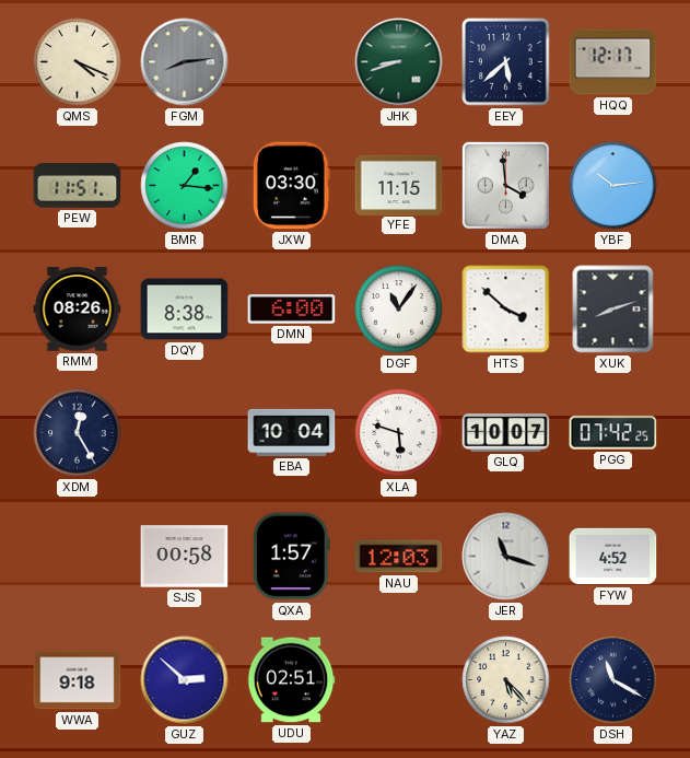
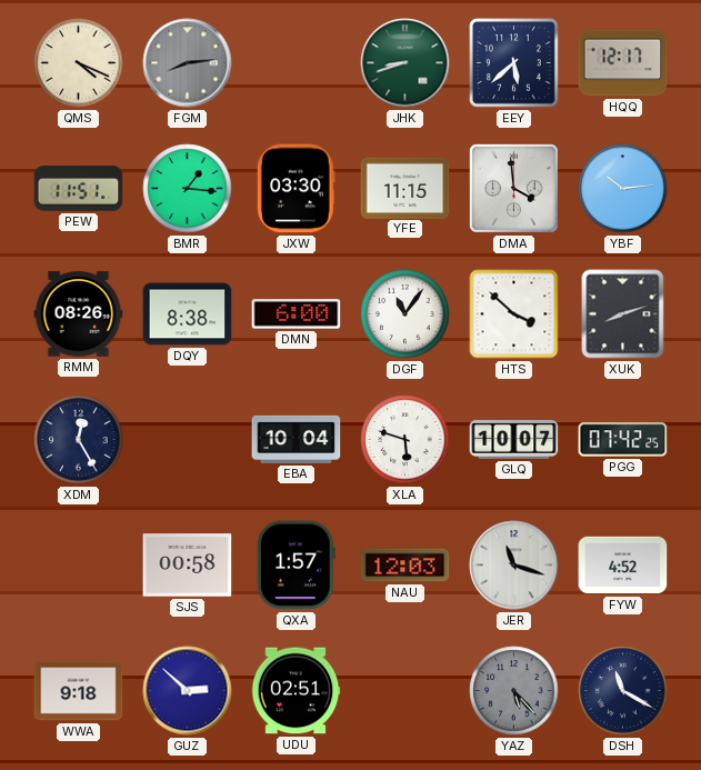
YAZ dial: cream -> grey (514, 691)
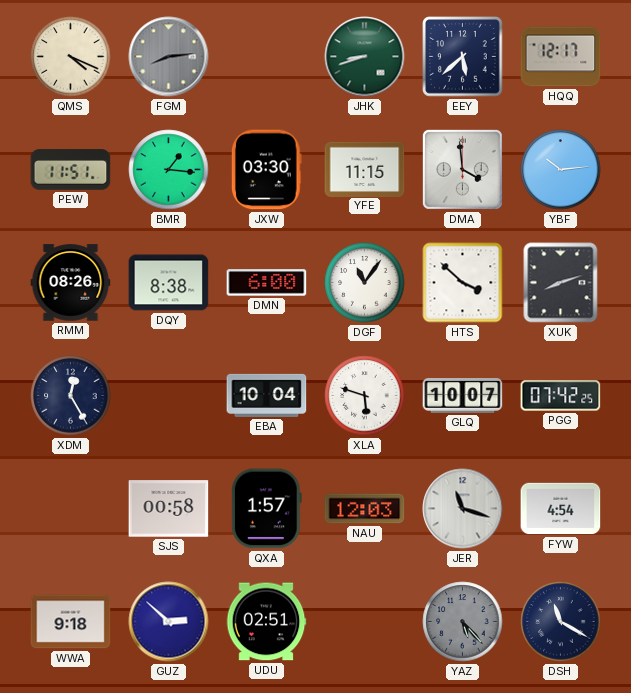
FYW: 4:52 -> 4:54 (561, 509)
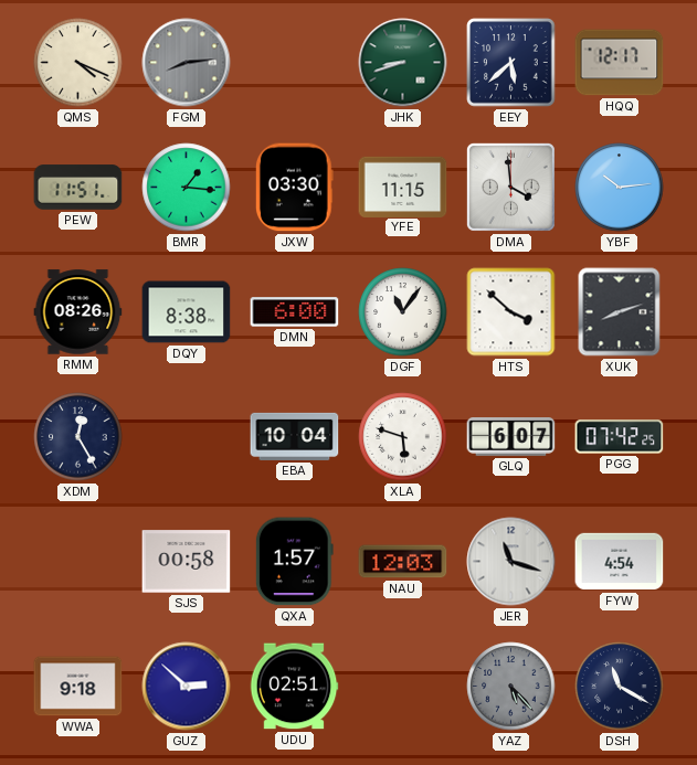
GLQ: 10:07 -> 6:07 (511, 437)
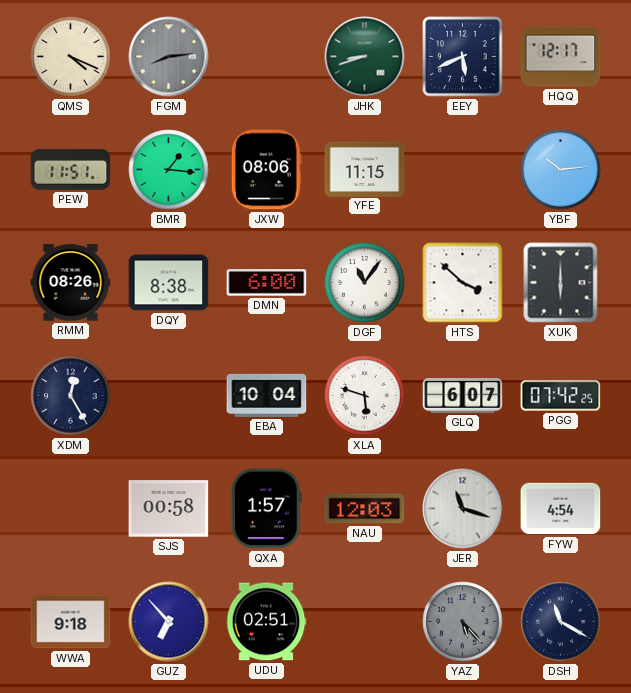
EEY: 5:38 -> 5:41 (463, 57)
JXW: 03:30 -> 08:06 (266, 170)
DMA: 3:59 -> none (510, 187)
XUK: 8:12 -> 6:00 (561, 283)
GUZ: 2:52 -> 6:53 (169, 622)
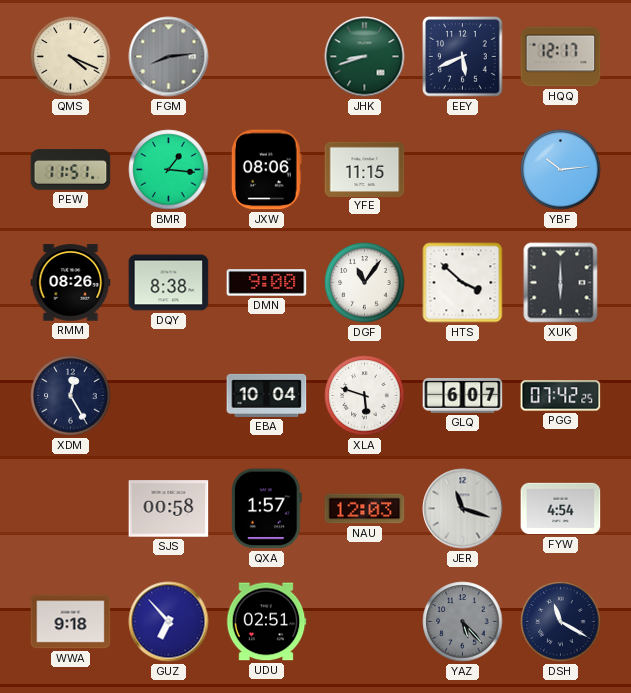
DMN: 6:00 -> 9:00 (267, 283)
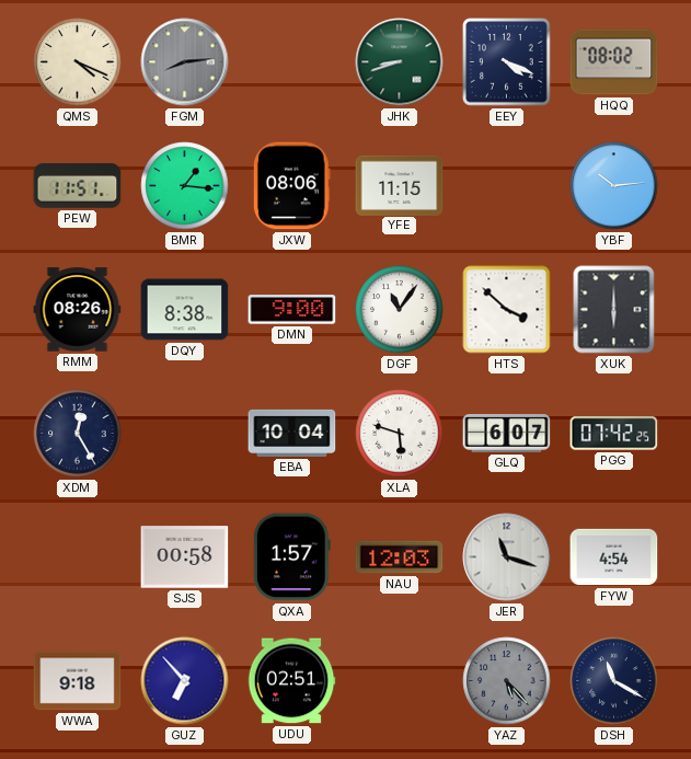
EEY: 5:41 -> 4:19 (507, 62)
HQQ: 12:17 -> 08:02 (614, 62)
